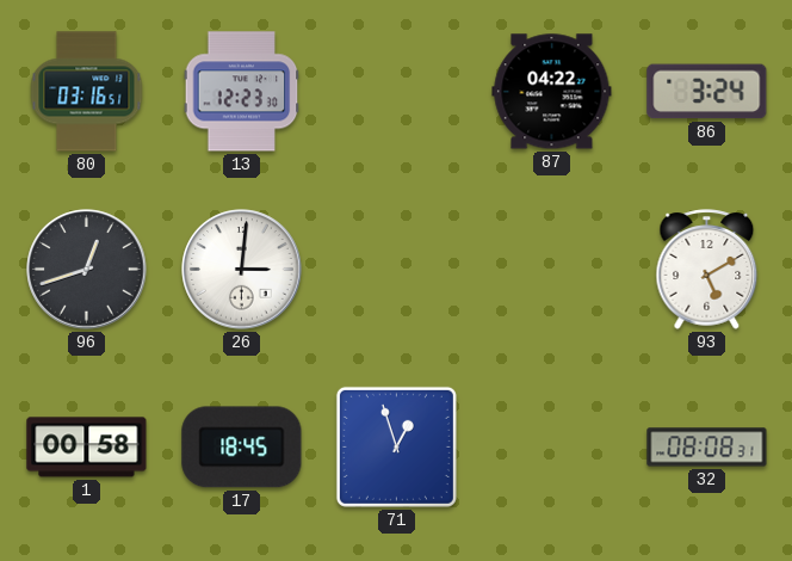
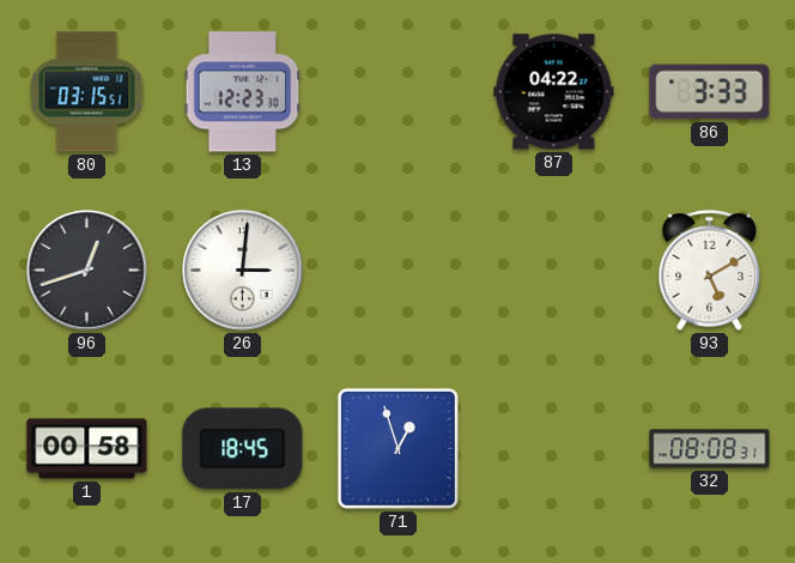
80: 03:16 -> 03:15 (87, 92)
86: 3:24 -> 3:33 (710, 92)
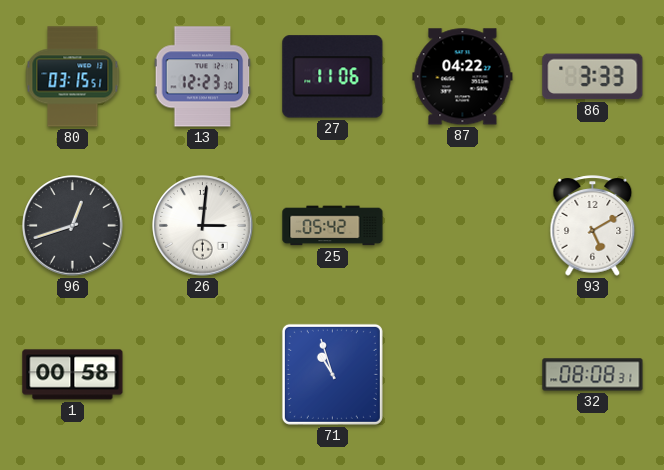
27: none -> 11:06 (333, 77)
25: none -> 05:42 (333, 226)
17: 18:45 -> none (243, 449)
71: 12:57 -> 10:57 (332, 374)
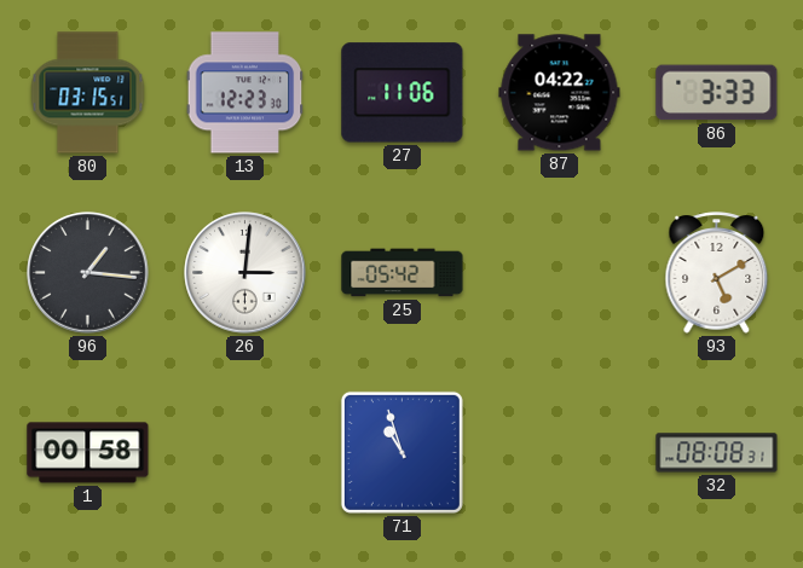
96: 12:42 -> 1:16 (88, 273)
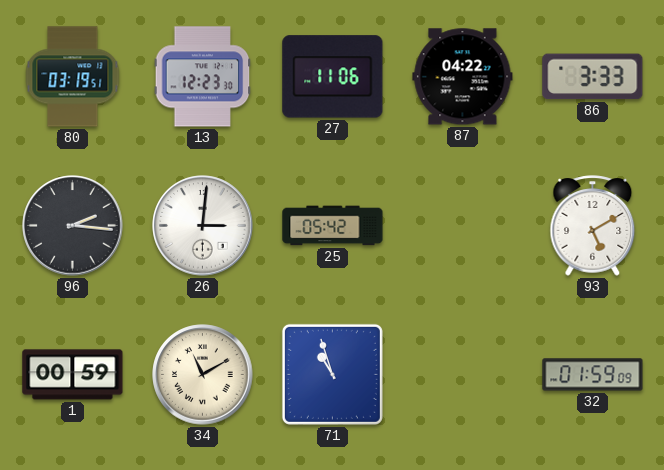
80: 03:15 -> 03:19 (73, 77)
96: 1:16 -> 2:16 (73, 226)
1: 00:58 -> 00:59 (73, 375)
34: none -> 11:10 (203, 375)
32: 08:08 -> 01:59 (593, 375)
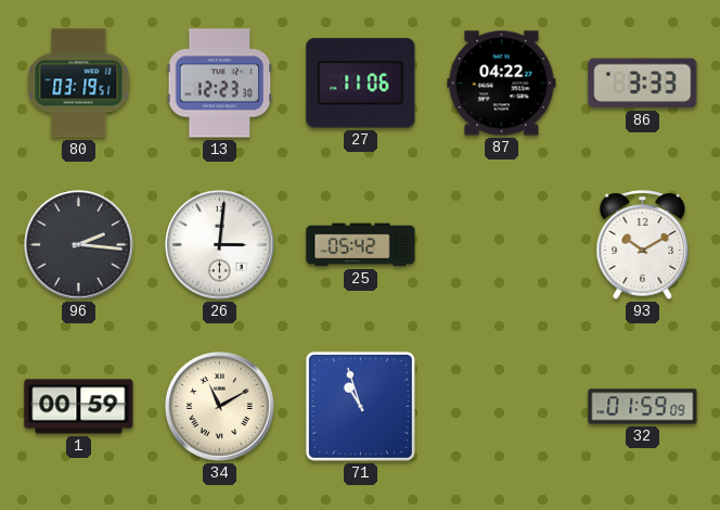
93: 5:10 -> 10:10 (643, 245)
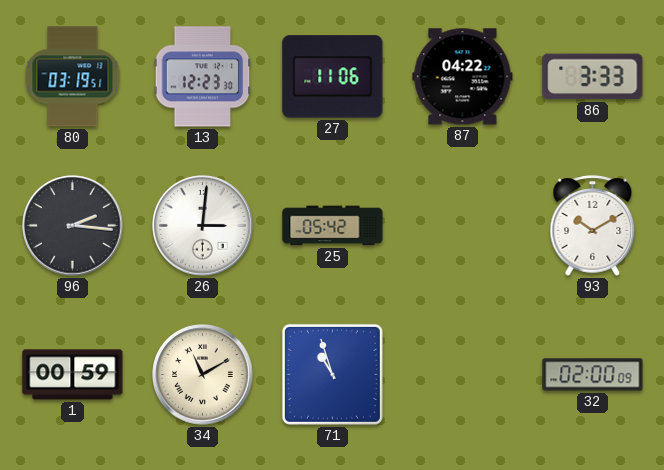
32: 01:59 -> 02:00 (593, 375)
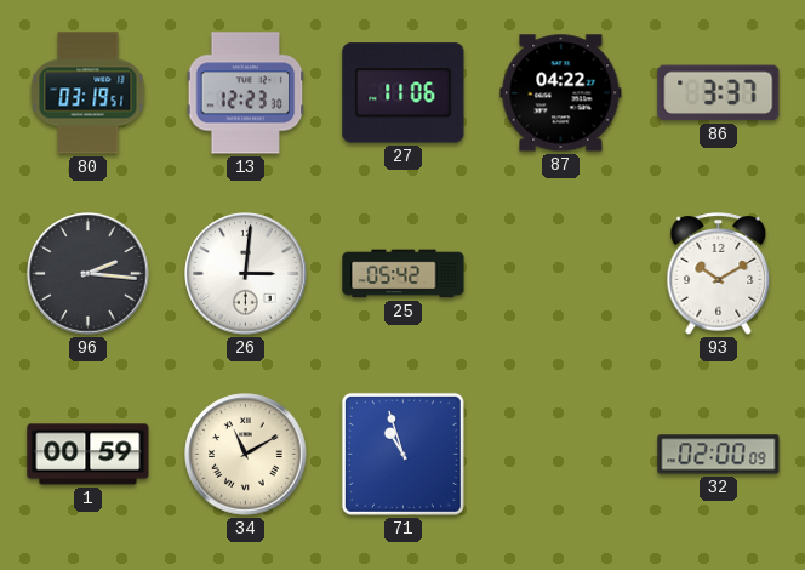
86: 3:33 -> 3:37 (719, 93)
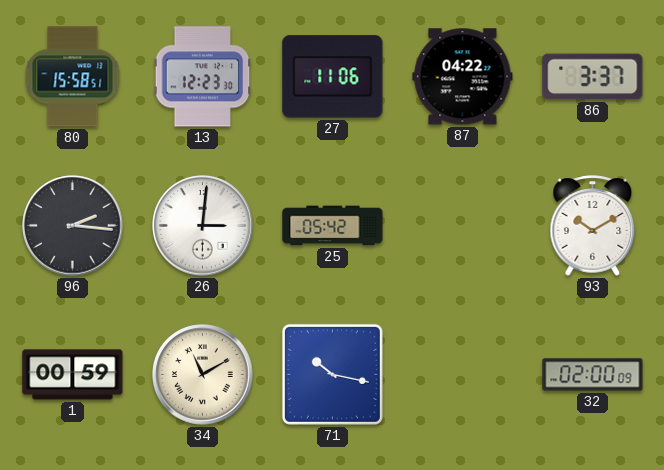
80: 03:19 -> 15:58 (73, 77)
71: 10:57 -> 10:17 (332, 374)
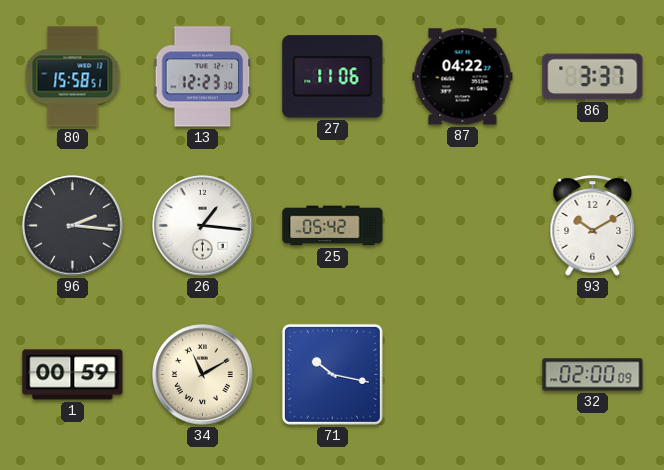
26: 3:01 -> 1:16 (203, 226)
